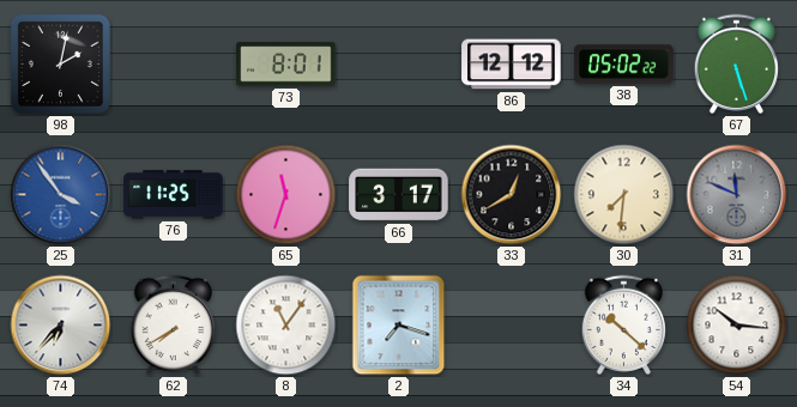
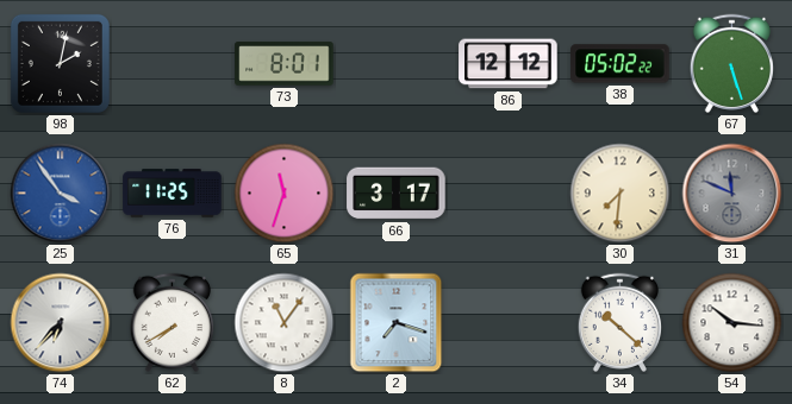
33: 12:40 -> none (512, 195)
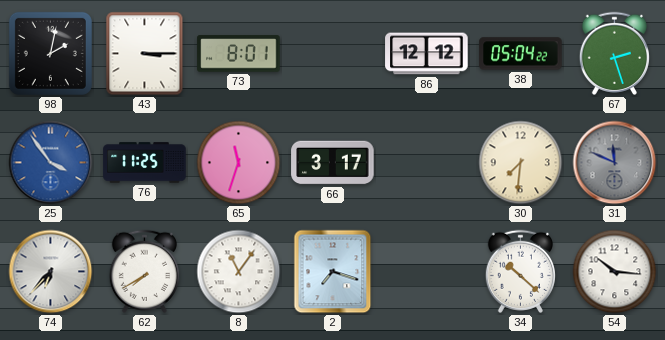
43: none -> 3:15 (145, 54)
38: 05:02 -> 05:04 (521, 54)
67: 5:27 -> 2:27 (614, 53)
